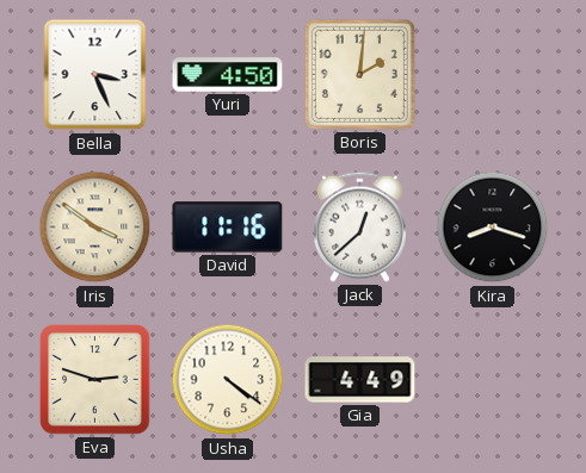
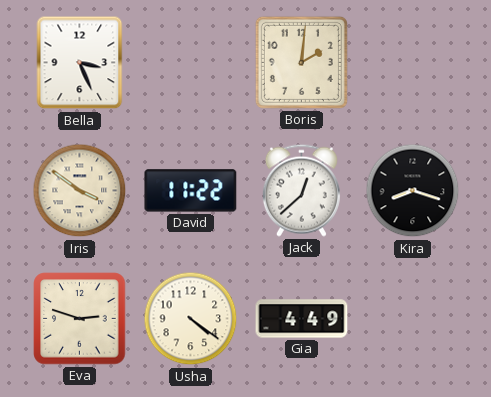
Yuri: 4:50 -> none (228, 75)
David: 11:16 -> 11:22 (191, 191)
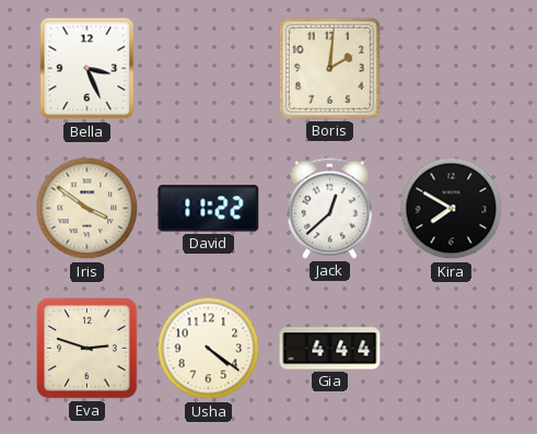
Kira: 8:18 -> 7:50 (452, 209)
Gia: 4:49 -> 4:44 (330, 349)
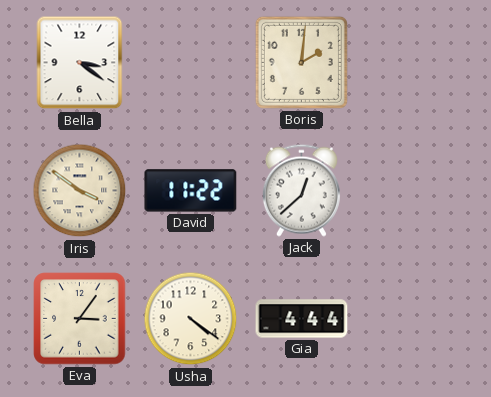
Bella: 3:26 -> 3:21 (80, 63)
Kira: 7:50 -> none (452, 209)
Eva: 2:48 -> 3:06 (80, 319)
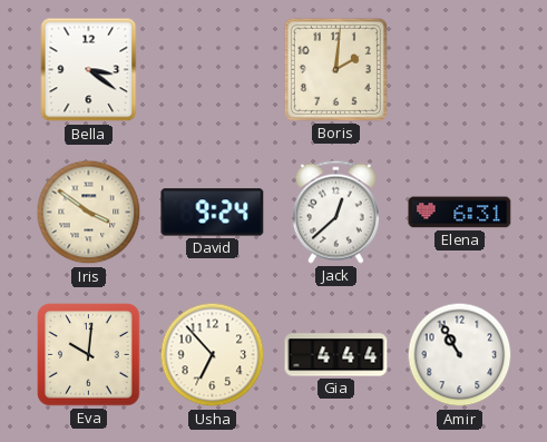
David: 11:22 -> 9:24 (213, 213)
Elena: none -> 6:31 (460, 213)
Eva: 3:06 -> 10:01 (89, 355)
Usha: 4:21 -> 6:53 (213, 355)
Amir: none -> 10:55 (460, 355)
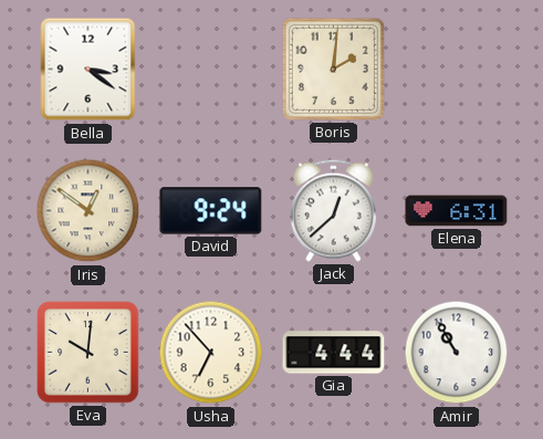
Iris: 3:51 -> 12:51 (88, 211)
